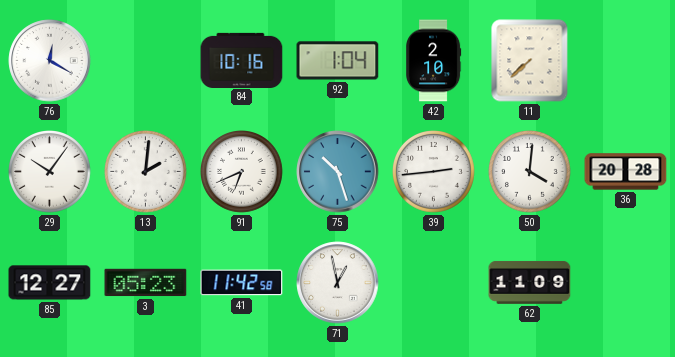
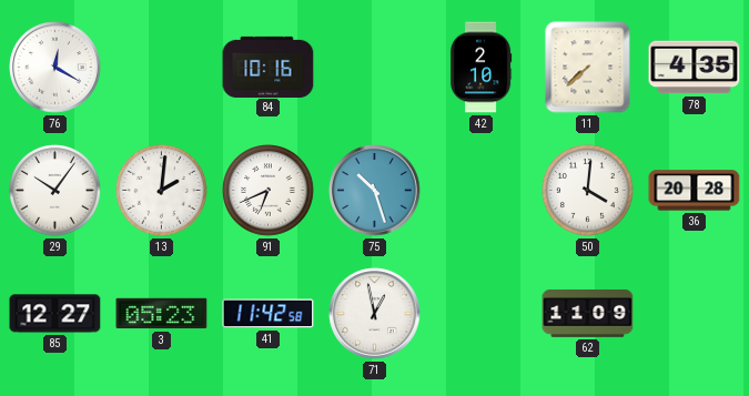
92: 1:04 -> none (338, 61)
78: none -> 4:35 (695, 68)
39: 2:44 -> none (434, 172)
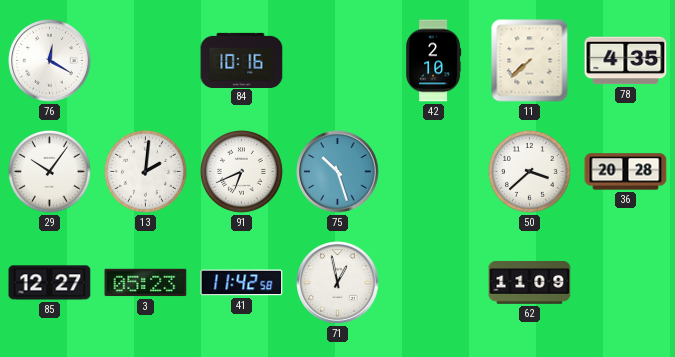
50: 4:01 -> 3:38 (530, 172)
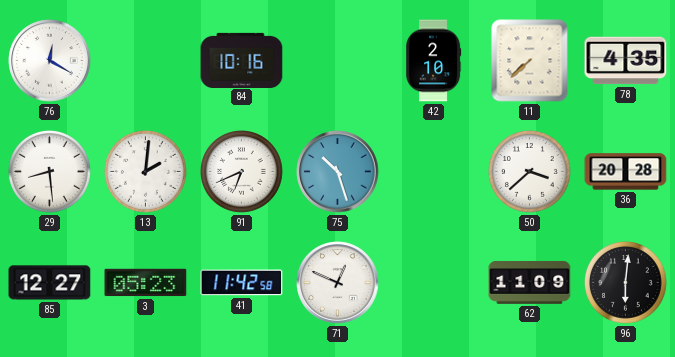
29: 10:06 -> 8:29 (50, 172)
71: 12:58 -> 12:49 (338, 283)
96: none -> 6:01 (626, 283)
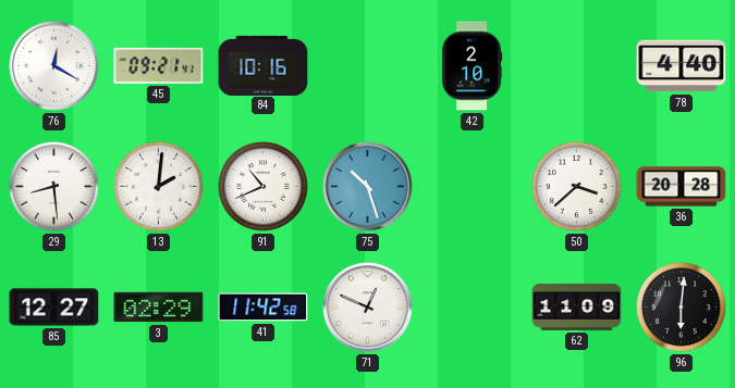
45: none -> 09:21 (159, 65)
11: 7:38 -> none (530, 61)
78: 4:35 -> 4:40 (682, 66)
91: 6:41 -> 10:41 (264, 187)
3: 05:23 -> 02:29 (159, 308)
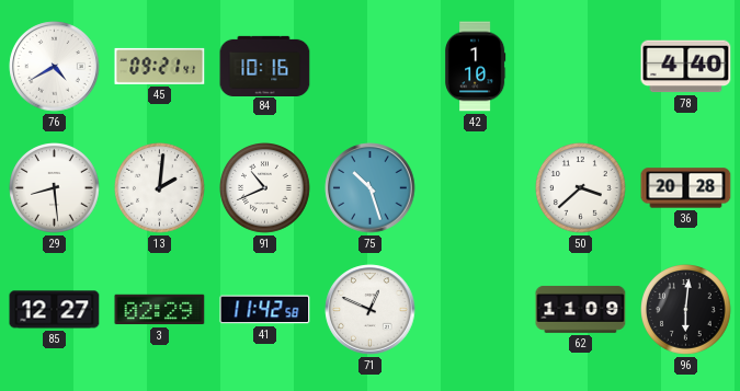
76: 12:20 -> 4:40 (55, 67)
42: 2:10 -> 1:10 (475, 67)
